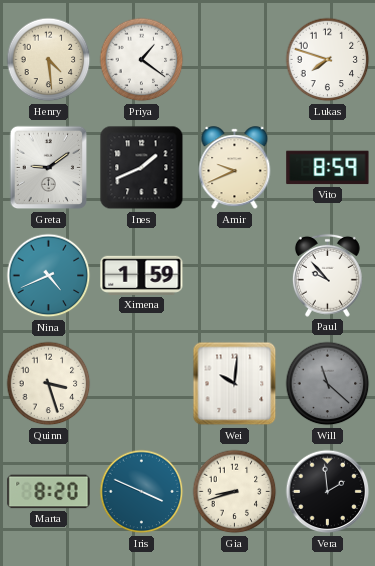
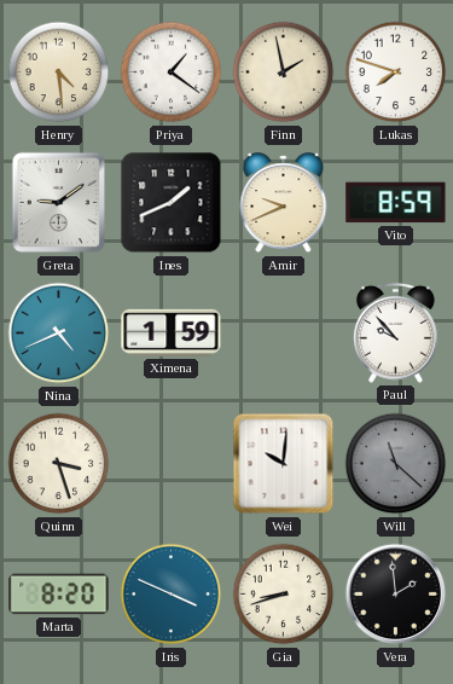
Finn: none -> 1:58 (284, 73)
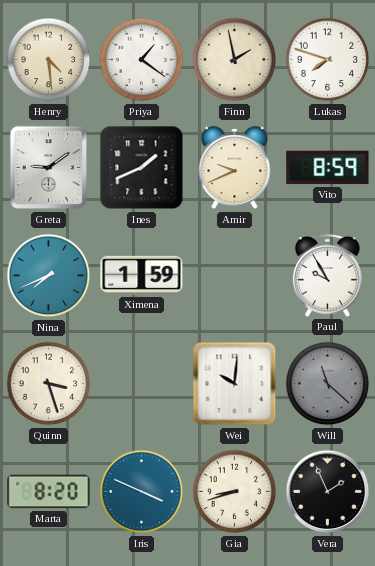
Nina: 4:41 -> 7:41 (49, 276)
Paul: 9:53 -> 9:55 (327, 275)
Vera: 1:59 -> 1:56 (328, 492)
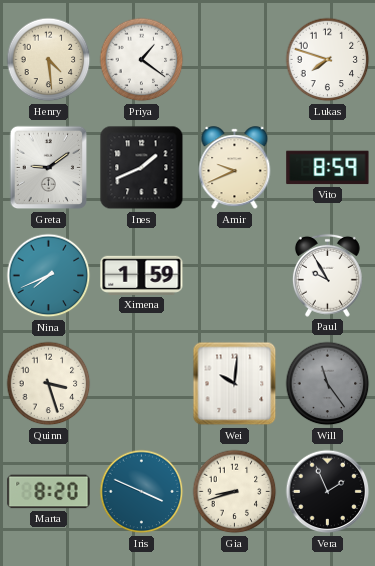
Finn: 1:58 -> none (235, 60)
Will: 11:22 -> 11:24 (328, 384)
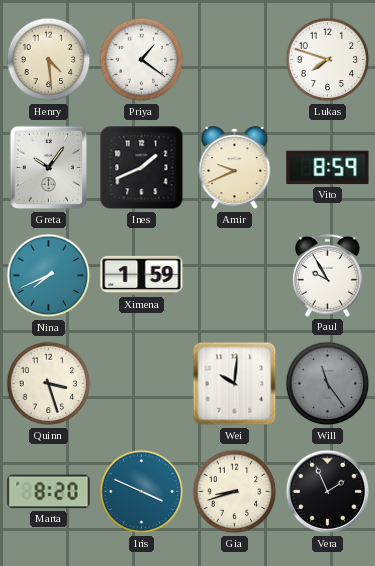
Greta: 9:09 -> 10:06 (49, 168)
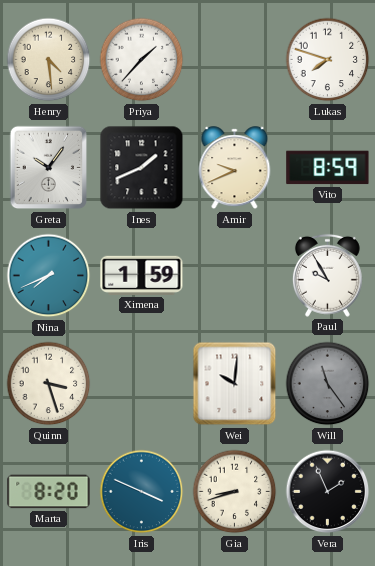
Priya: 1:21 -> 1:37 (142, 60)
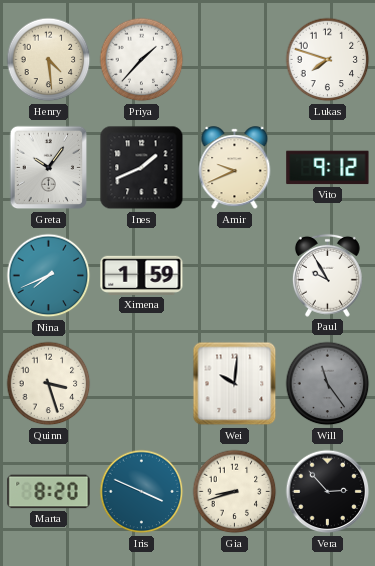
Vito: 8:59 -> 9:12 (328, 168)
Vera: 1:56 -> 2:53 (328, 492)
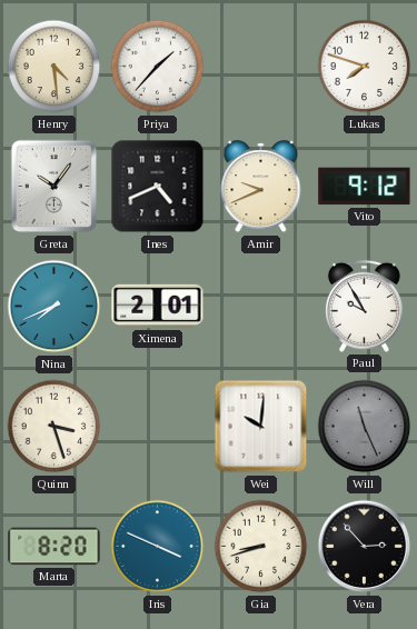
Ines: 1:41 -> 4:41 (158, 187)
Ximena: 1:59 -> 2:01 (158, 306)
Will: 11:24 -> 11:26 (365, 427)
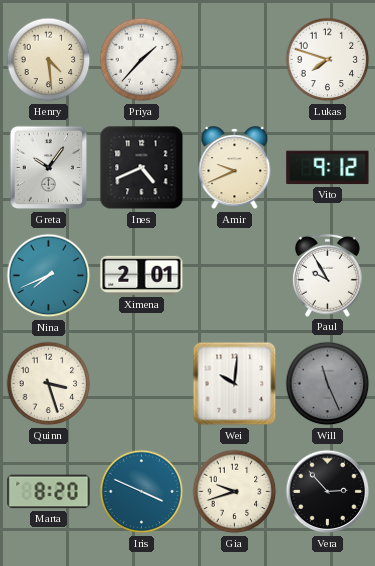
Gia: 8:42 -> 9:42 (235, 492)
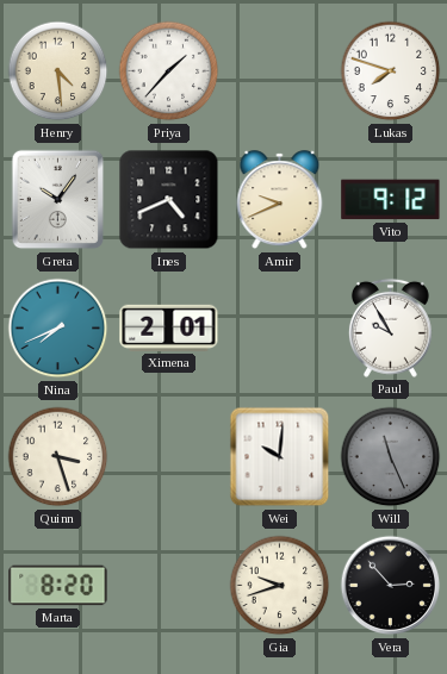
Iris: 3:49 -> none (142, 492)
